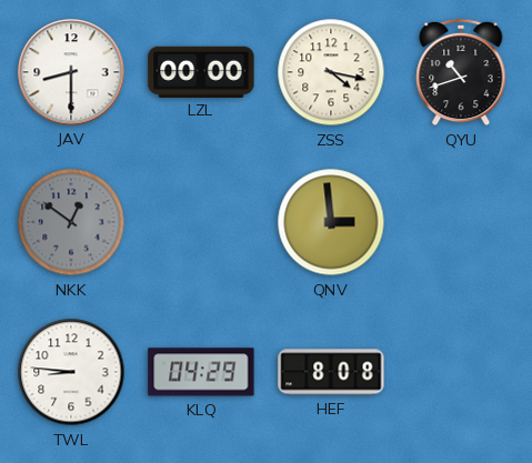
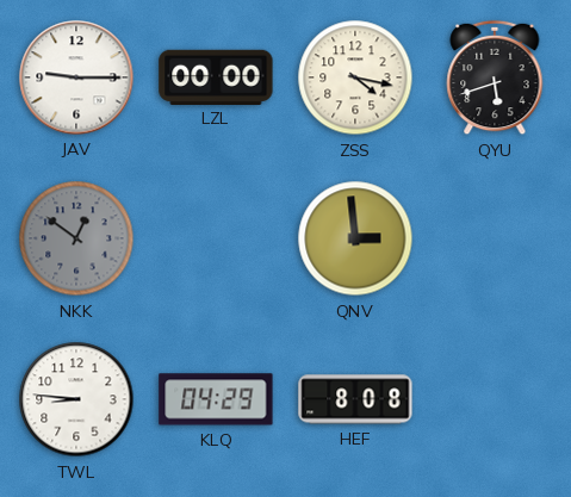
JAV: 8:30 -> 9:15 (76, 77)
QYU: 10:42 -> 5:42 (495, 77)
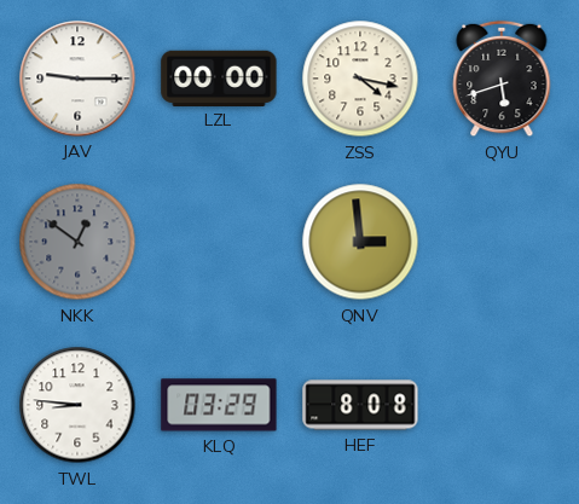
KLQ: 04:29 -> 03:29 (219, 405)
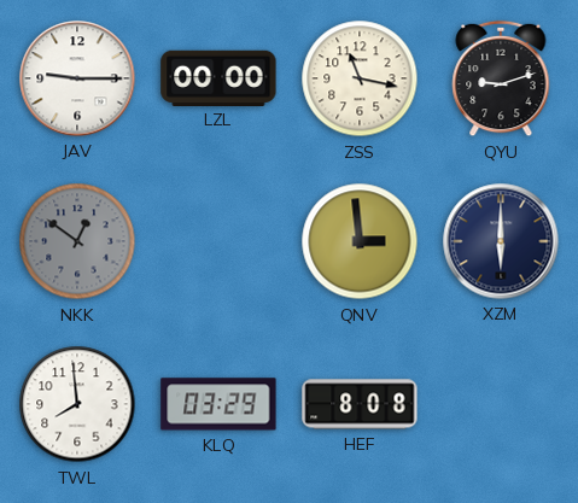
ZSS: 4:17 -> 11:17 (360, 78)
QYU: 5:42 -> 9:12 (501, 78)
XZM: none -> 6:00 (501, 241)
TWL: 8:46 -> 7:59 (77, 404)
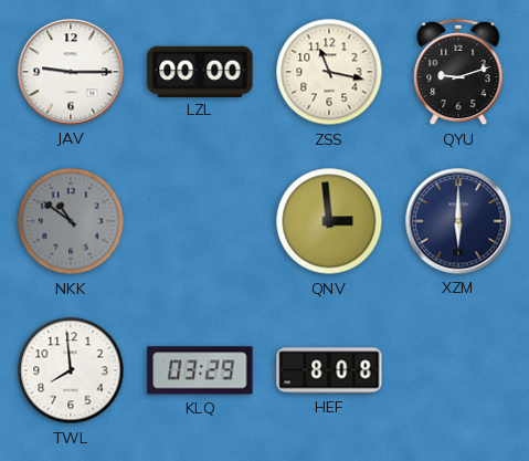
NKK: 12:51 -> 10:51 (71, 221)
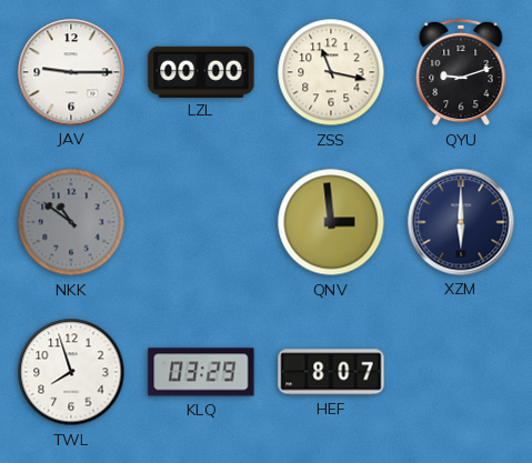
TWL: 7:59 -> 7:57 (71, 372)
HEF: 8:08 -> 8:07 (331, 372)
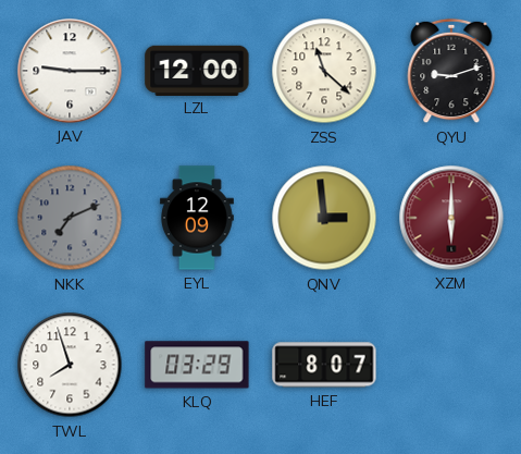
LZL: 00:00 -> 12:00 (197, 70)
ZSS: 11:17 -> 11:22 (324, 71)
NKK: 10:51 -> 7:11 (70, 218)
EYL: none -> 12:09 (197, 218)
XZM dial: navy -> burgundy (451, 218)
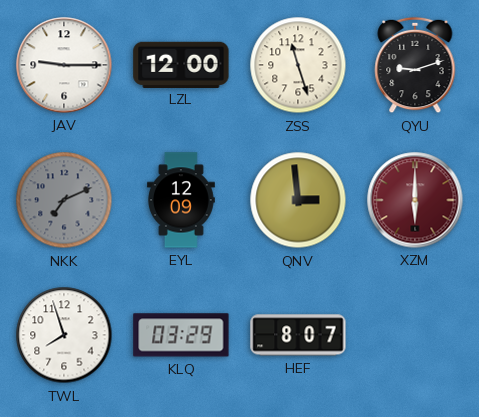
ZSS: 11:22 -> 11:27 (298, 65)
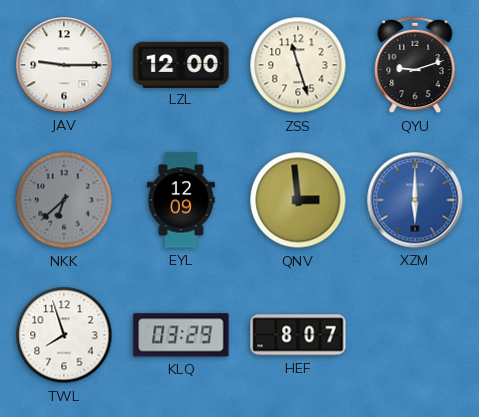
NKK: 7:11 -> 6:38 (64, 200)
XZM dial: burgundy -> blue (415, 200)
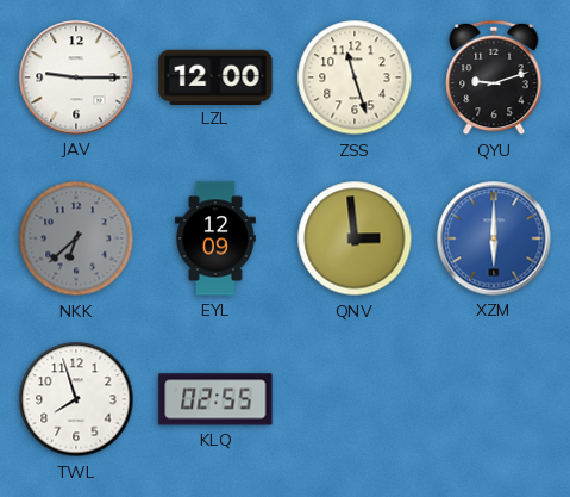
KLQ: 03:29 -> 02:55 (215, 399)
HEF: 8:07 -> none (298, 335)
